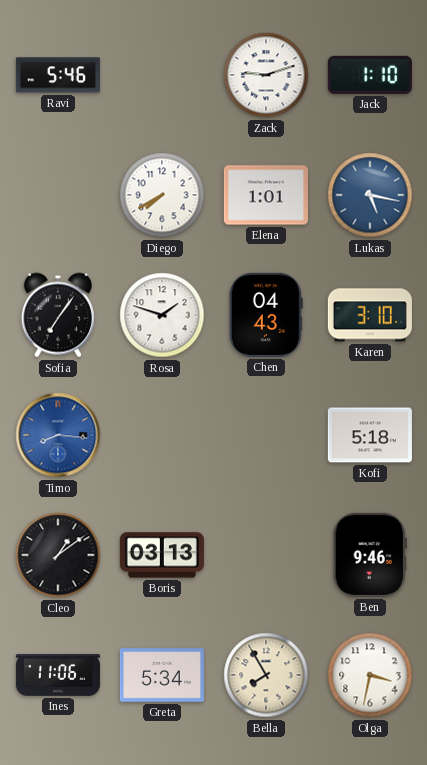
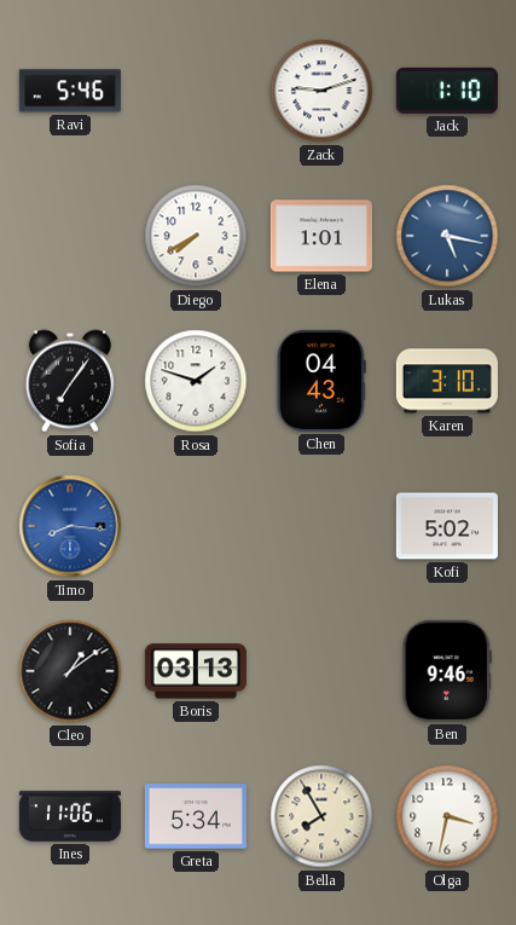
Kofi: 5:18 -> 5:02 (447, 526)
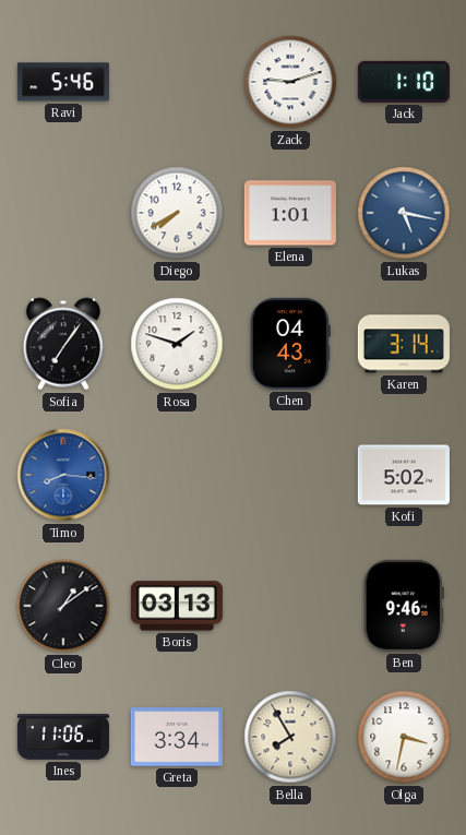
Karen: 3:10 -> 3:14 (404, 344)
Greta: 5:34 -> 3:34 (177, 737)
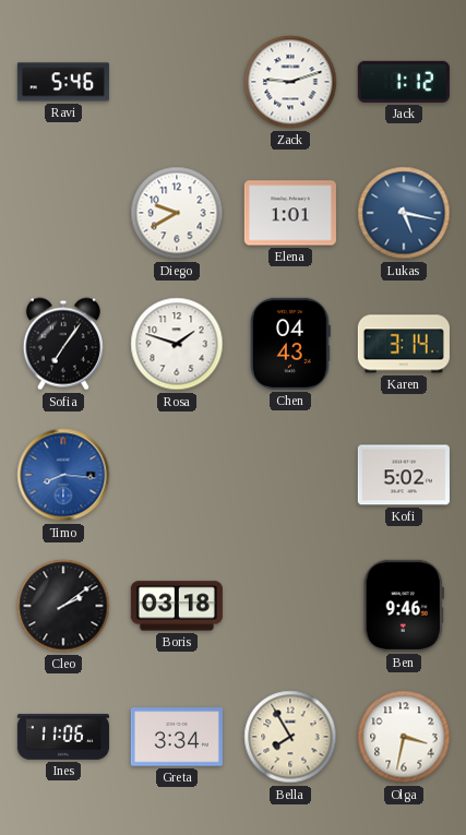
Jack: 1:10 -> 1:12 (404, 82)
Diego: 7:40 -> 9:40 (177, 213)
Cleo: 1:09 -> 2:09 (63, 606)
Boris: 03:13 -> 03:18 (177, 606)
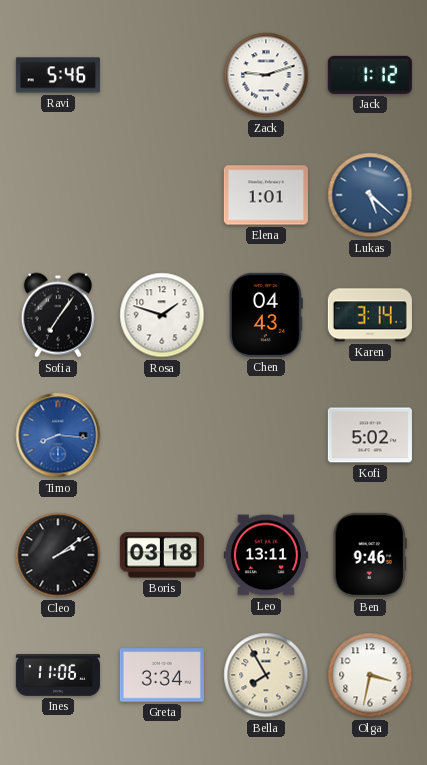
Diego: 9:40 -> none (177, 213)
Lukas: 5:17 -> 5:22 (370, 195)
Leo: none -> 13:11 (266, 555)
